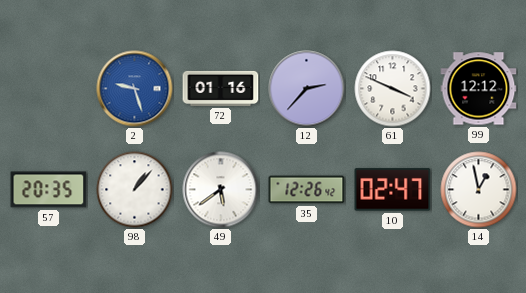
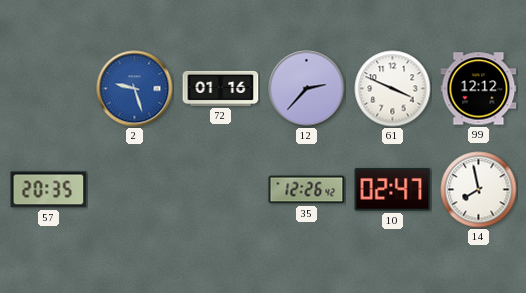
98: 1:07 -> none (135, 190)
49: 5:39 -> none (221, 190)
14: 12:58 -> 7:58 (479, 190)
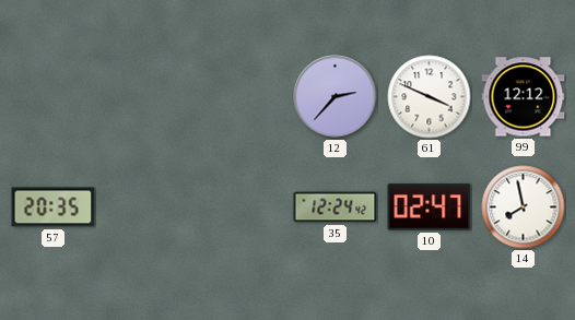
2: 9:27 -> none (135, 89)
72: 01:16 -> none (221, 88)
35: 12:26 -> 12:24 (336, 208)
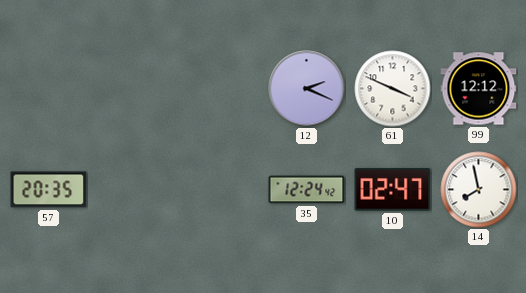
12: 2:37 -> 2:19 (307, 89)
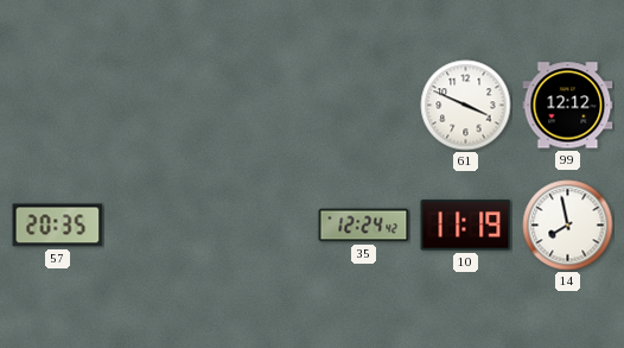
12: 2:19 -> none (307, 89)
10: 02:47 -> 11:19 (466, 226)
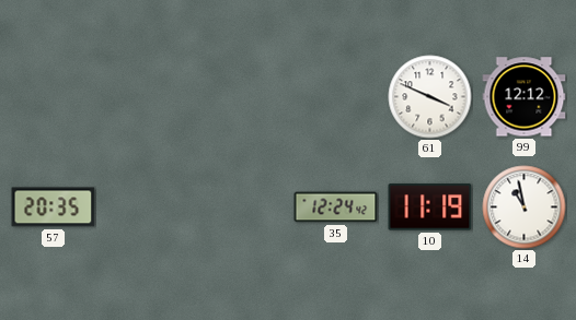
14: 7:58 -> 10:58 (525, 208)
